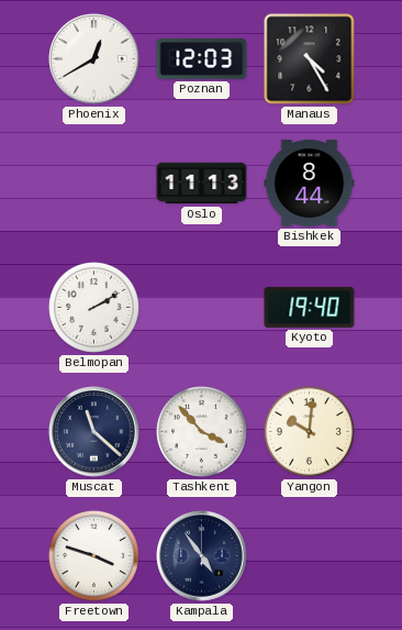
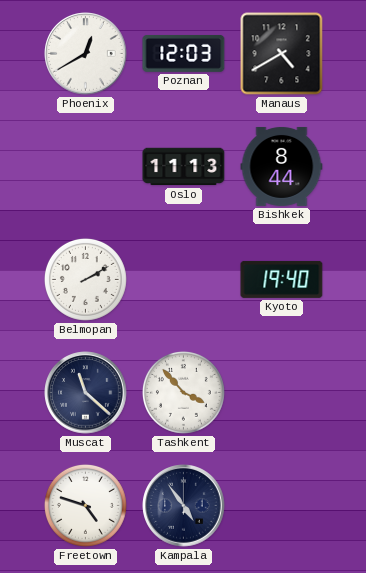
Manaus: 4:25 -> 4:40 (282, 54)
Yangon: 10:01 -> none (309, 431)
Freetown: 3:48 -> 4:48 (85, 505)
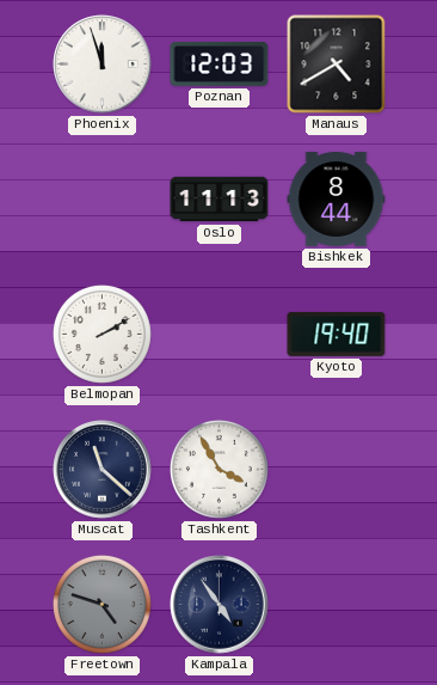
Phoenix: 12:40 -> 11:57 (103, 65)
Tashkent: 3:53 -> 3:55 (219, 469)
Freetown dial: white -> grey (101, 604)
